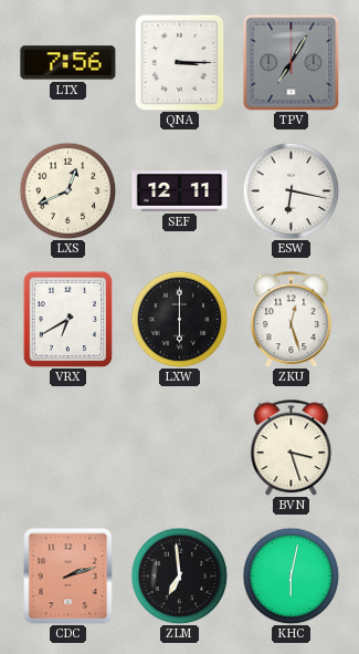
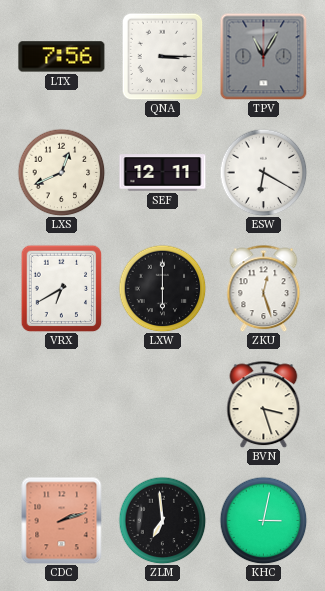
TPV: 7:05 -> 11:05 (263, 56)
ESW: 6:17 -> 6:20 (263, 172)
KHC: 6:02 -> 3:02 (263, 520)
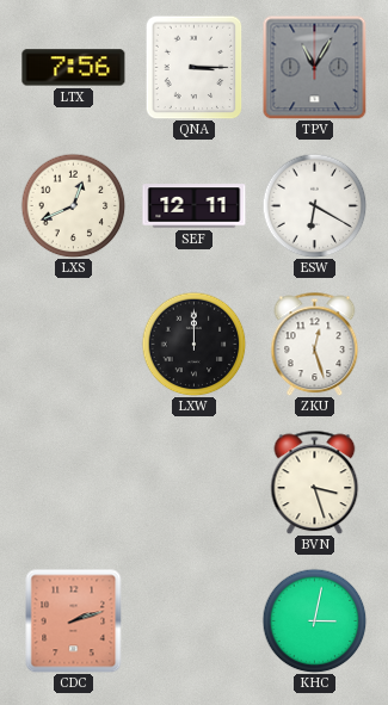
VRX: 6:40 -> none (62, 288)
LXW: 6:00 -> 12:00 (193, 344)
ZLM: 6:59 -> none (162, 520)
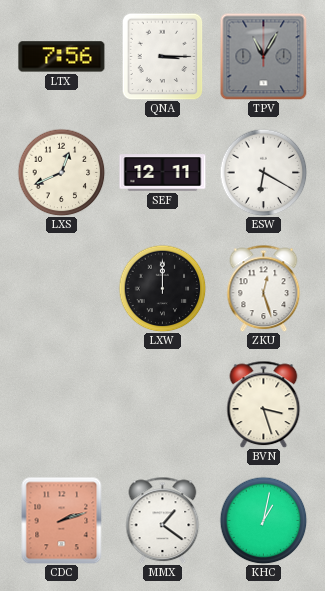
MMX: none -> 1:21 (163, 520)
KHC: 3:02 -> 1:02 (263, 520)
